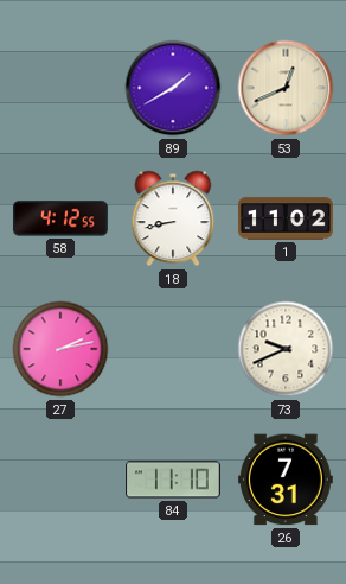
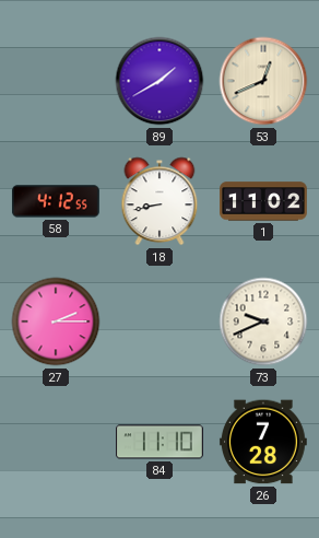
27: 2:13 -> 2:15 (56, 321)
26: 7:31 -> 7:28 (263, 442)
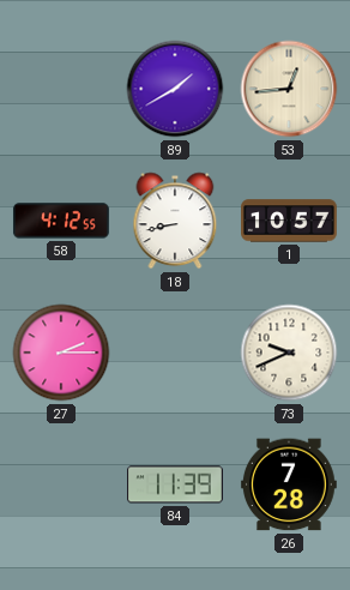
53: 12:41 -> 12:44 (289, 89)
1: 11:02 -> 10:57 (290, 221)
84: 11:10 -> 11:39 (176, 484)
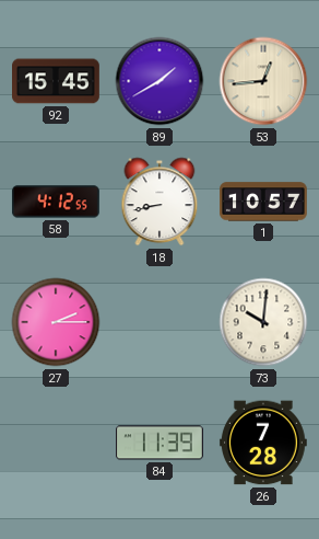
92: none -> 15:45 (57, 81)
73: 9:41 -> 10:01 (263, 322)
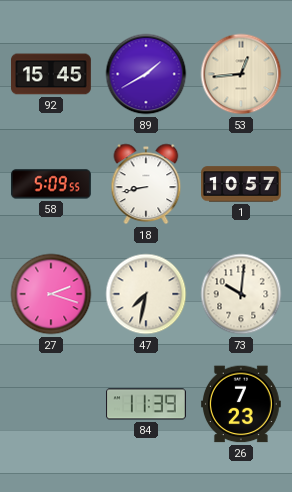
58: 4:12 -> 5:09 (51, 184)
27: 2:15 -> 2:18 (51, 294)
47: none -> 7:32 (146, 294)
26: 7:28 -> 7:23 (241, 404)
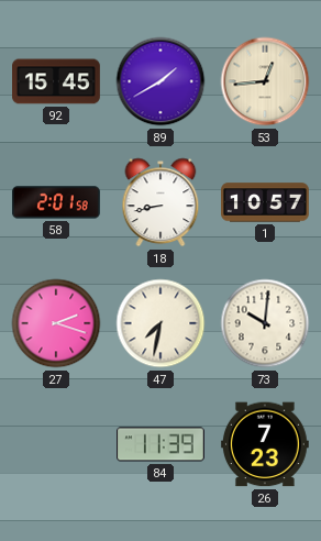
58: 5:09 -> 2:01 (56, 202)
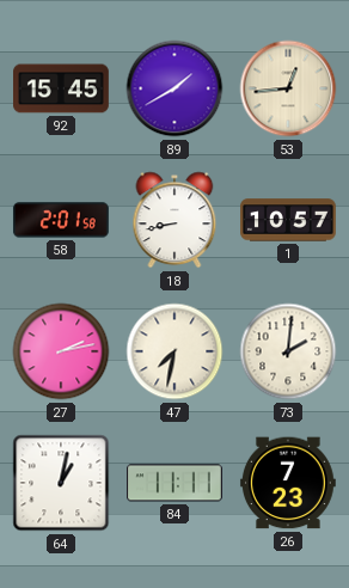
27: 2:18 -> 2:13 (61, 351)
73: 10:01 -> 2:01 (288, 351)
64: none -> 1:02 (61, 483)
84: 11:39 -> 11:11 (176, 483)
